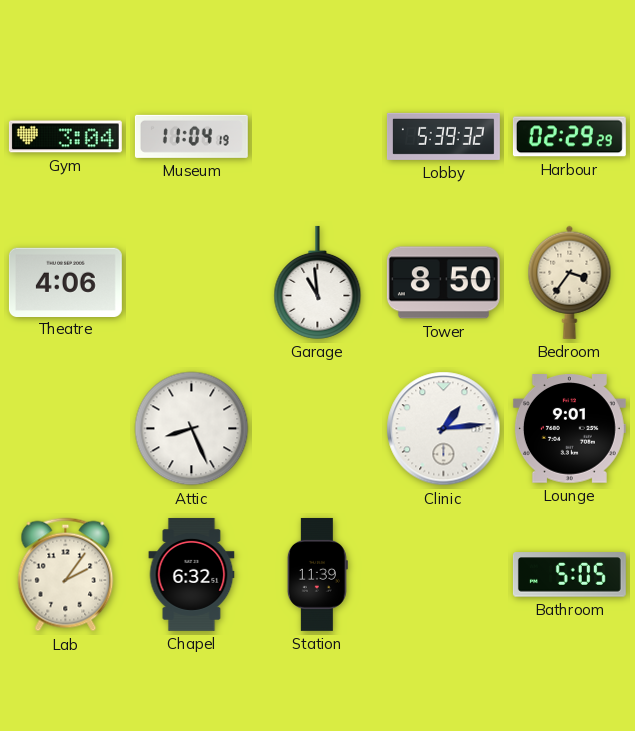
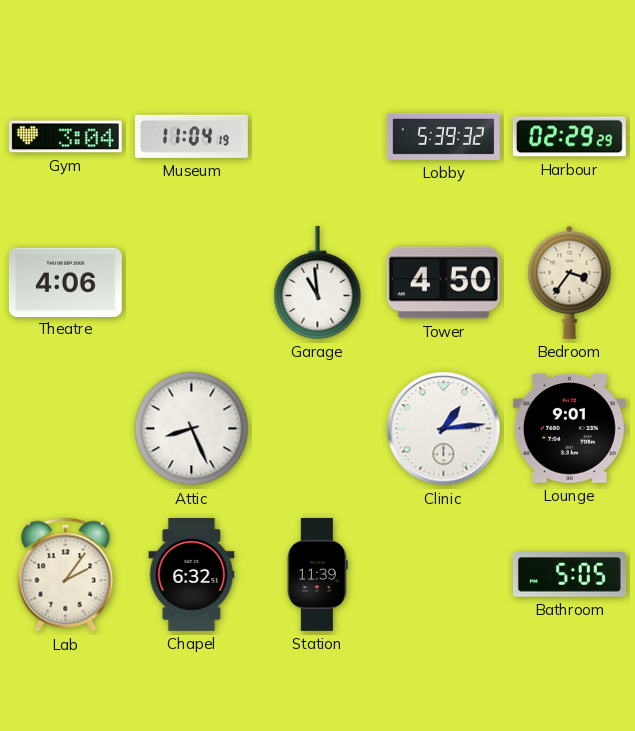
Tower: 8:50 -> 4:50 (443, 283)
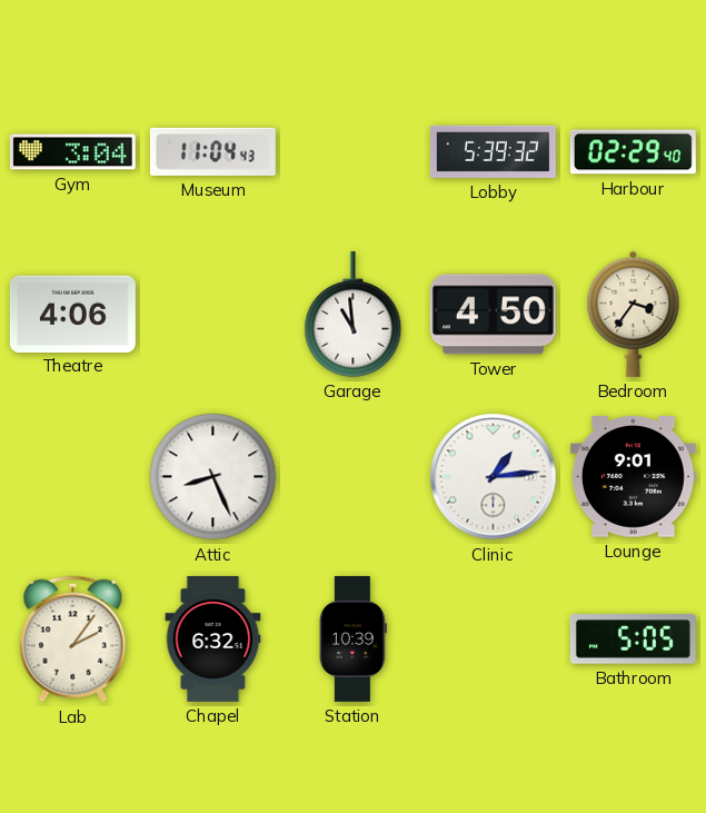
Museum: 11:04:19 -> 11:04:43 (212, 151)
Harbour: 02:29:29 -> 02:29:40 (633, 152)
Station: 11:39 -> 10:39 (352, 638)
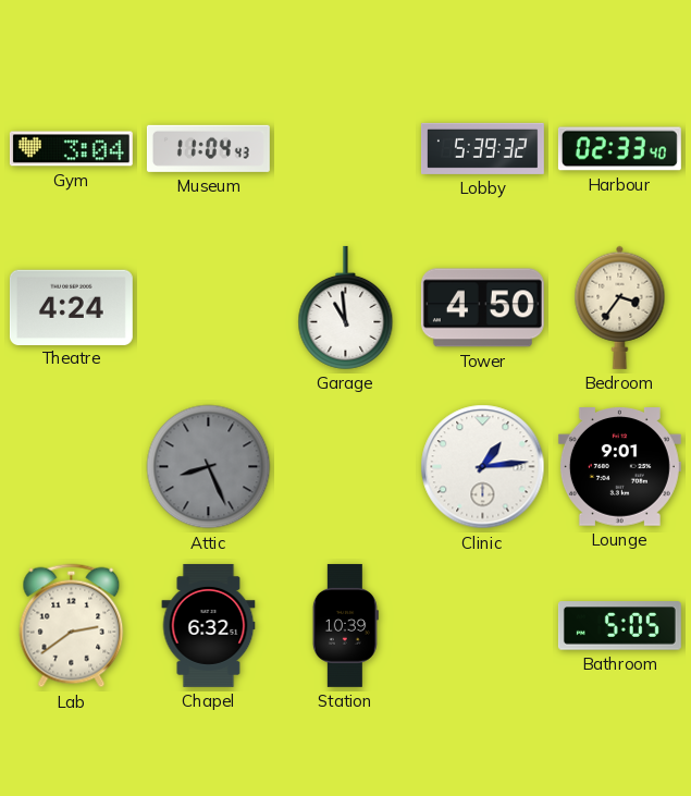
Harbour: 02:29 -> 02:33 (619, 149)
Theatre: 4:06 -> 4:24 (71, 307)
Attic dial: white -> grey (209, 467)
Lab: 2:06 -> 2:39 (72, 626)
